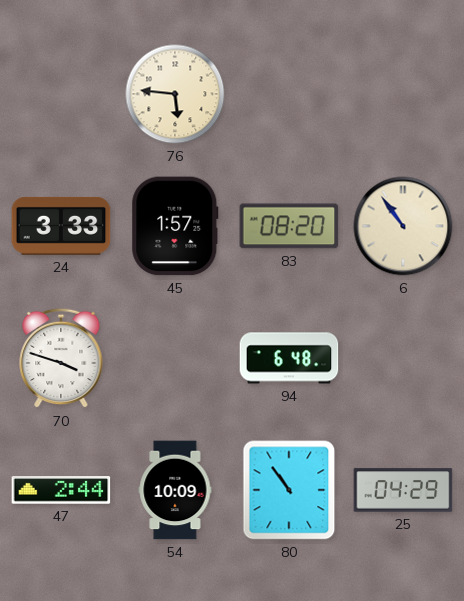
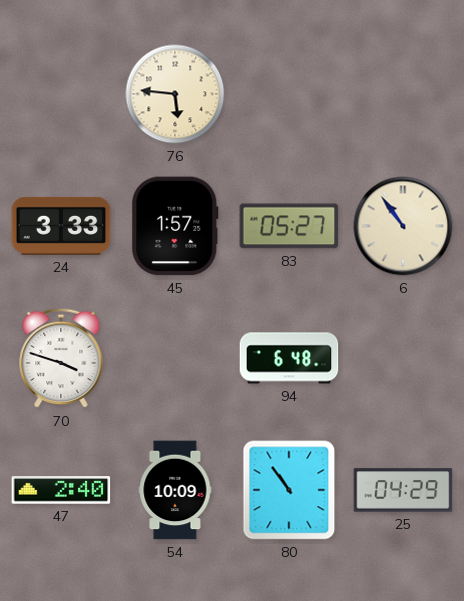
83: 08:20 -> 05:27 (289, 226)
47: 2:44 -> 2:40 (61, 490)
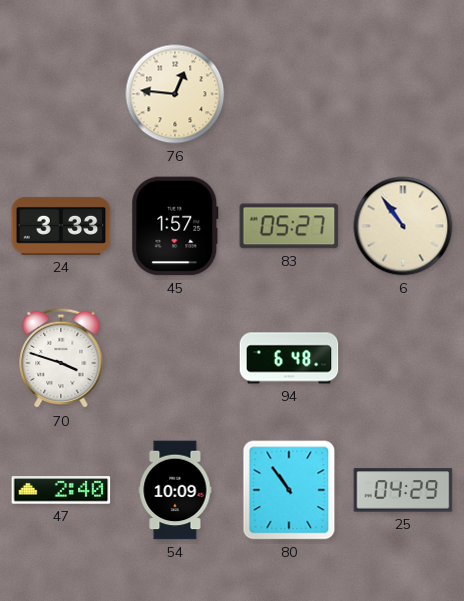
76: 5:46 -> 12:46 (175, 94)
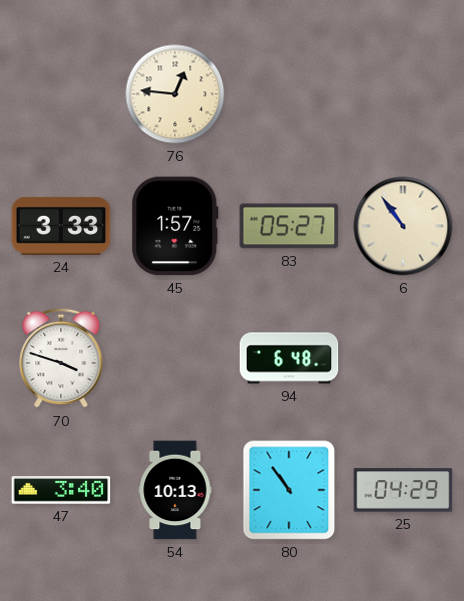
47: 2:40 -> 3:40 (61, 490)
54: 10:09 -> 10:13 (175, 490)
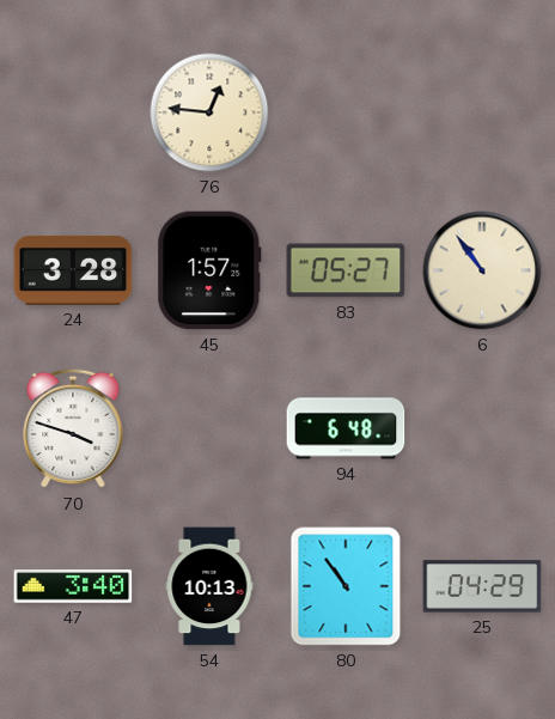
24: 3:33 -> 3:28 (73, 270)
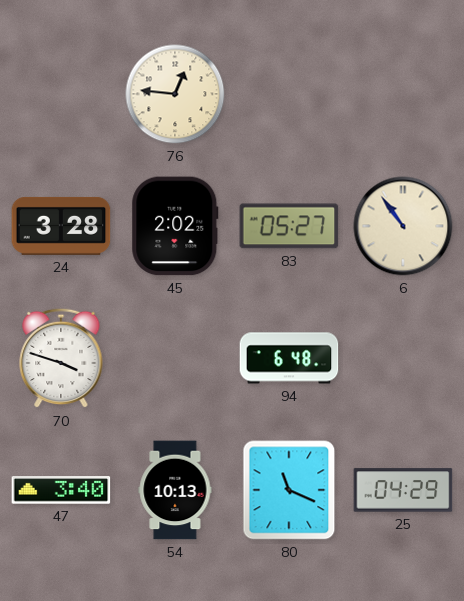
45: 1:57 -> 2:02 (175, 226)
80: 10:54 -> 11:19 (289, 490)
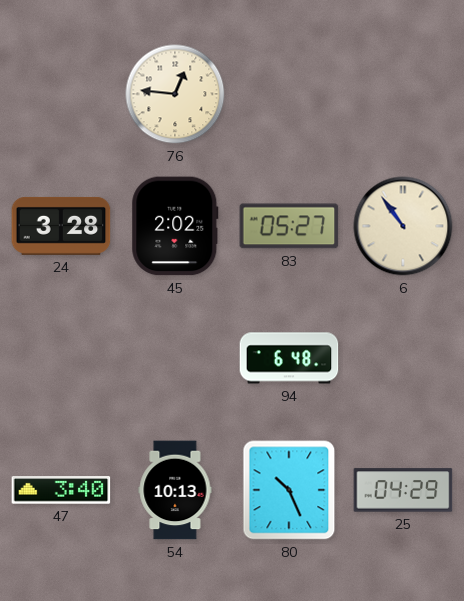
70: 3:48 -> none (61, 358)
80: 11:19 -> 10:26 (289, 490)
